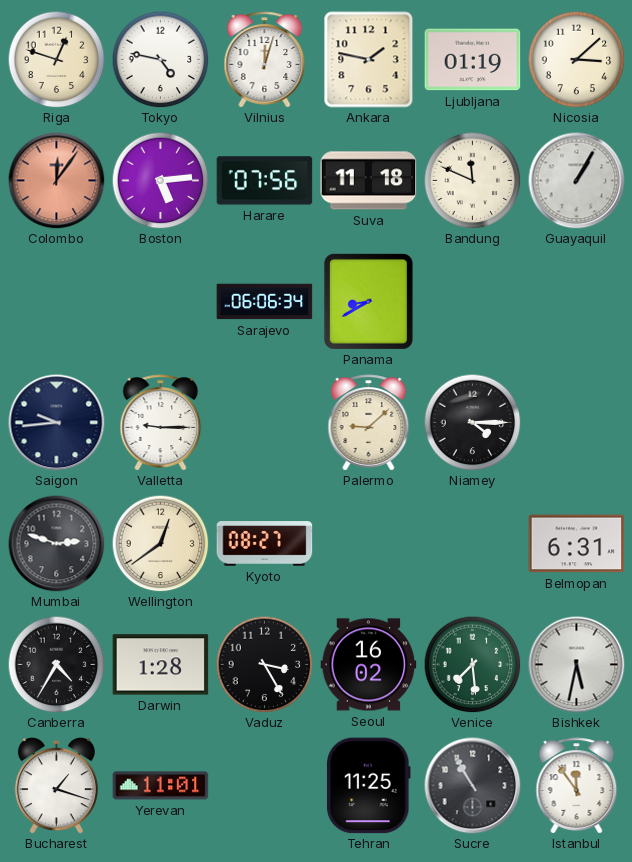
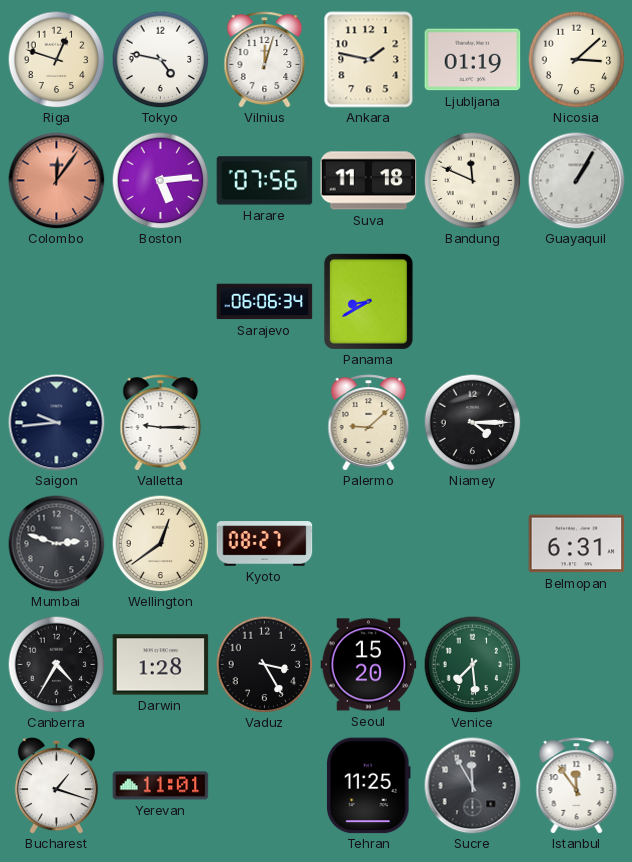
Seoul: 16:02 -> 15:20 (369, 665)
Bishkek: 5:32 -> none (577, 665)
Sucre: 10:55 -> 11:55 (473, 786)
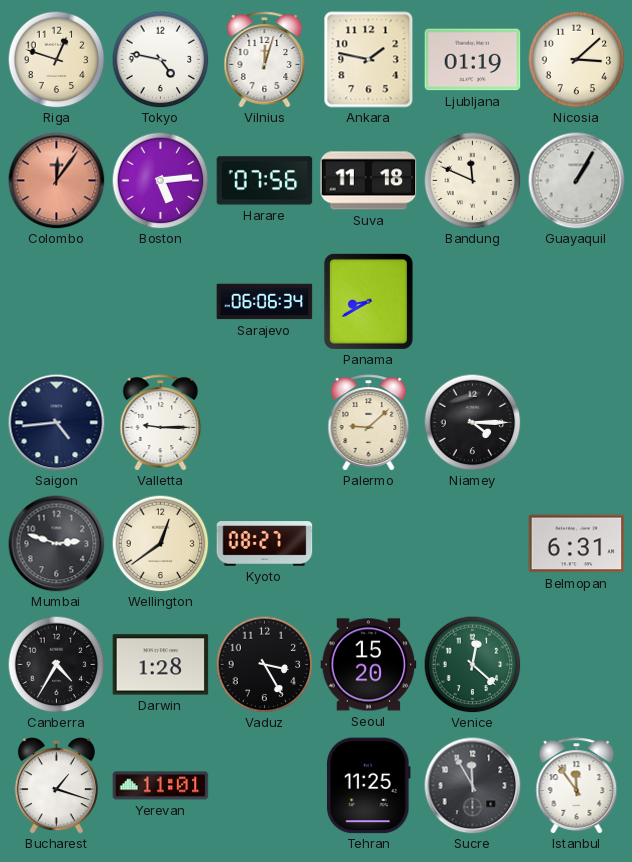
Saigon: 9:44 -> 4:44 (57, 423)
Venice: 7:29 -> 12:22 (472, 664)
